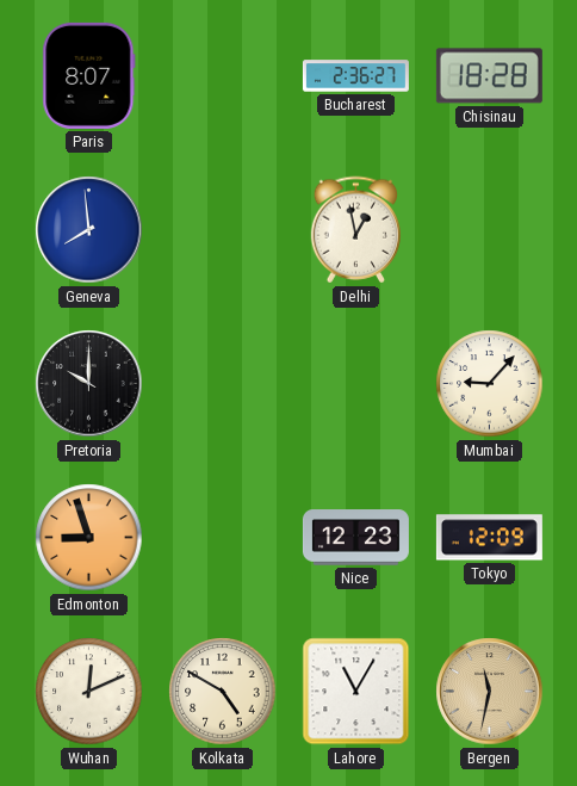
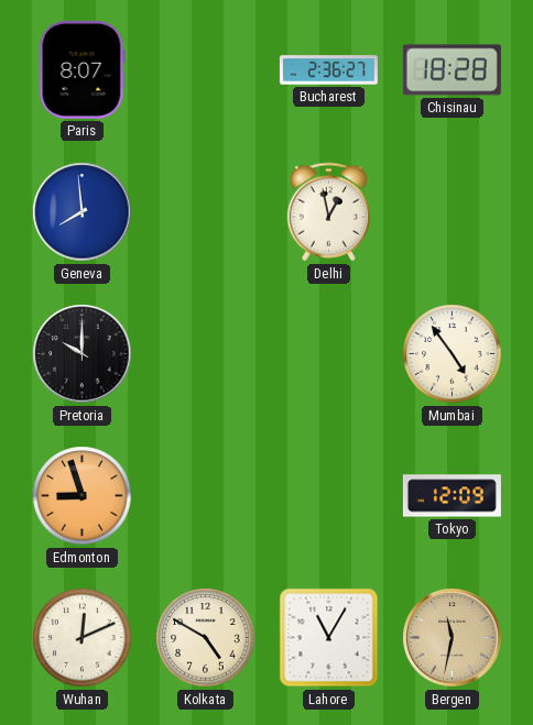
Mumbai: 9:07 -> 4:54 (453, 354)
Nice: 12:23 -> none (355, 538)
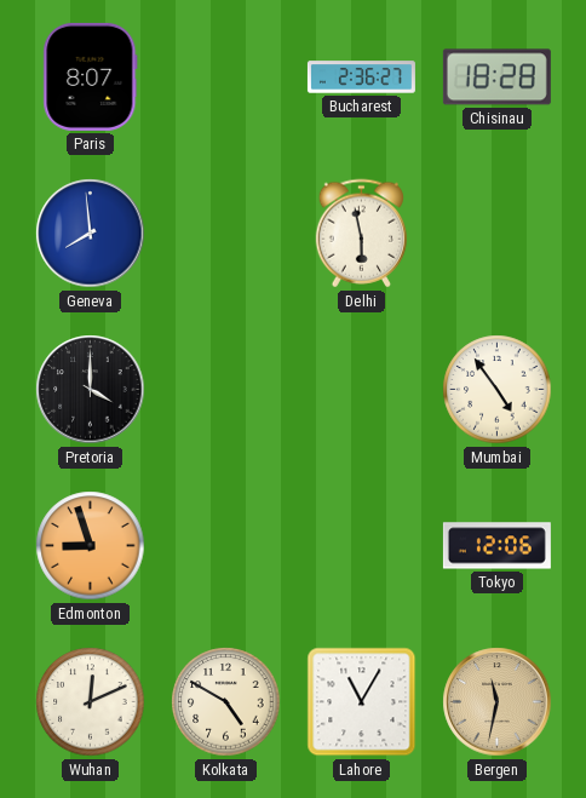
Delhi: 12:58 -> 5:58 (361, 234)
Pretoria: 10:00 -> 4:00 (91, 390)
Tokyo: 12:09 -> 12:06 (496, 546)
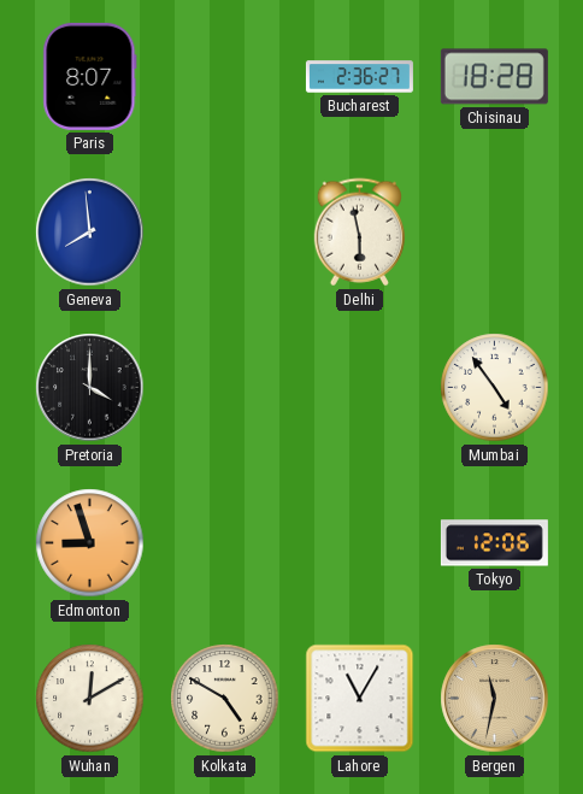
Wuhan: 12:11 -> 12:10 (90, 699)
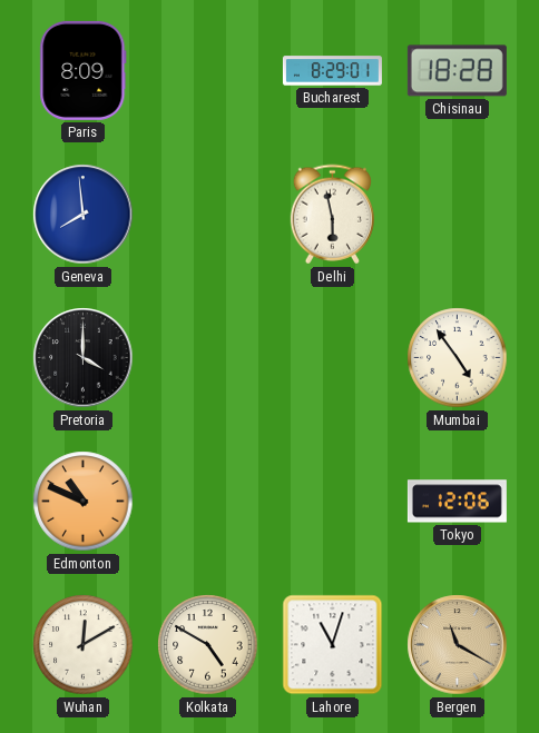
Paris: 8:07 -> 8:09 (84, 70)
Bucharest: 2:36 -> 8:29 (332, 71)
Edmonton: 8:57 -> 10:49 (84, 502)
Lahore: 11:05 -> 11:03 (333, 645)
Bergen: 11:32 -> 11:20 (458, 645)
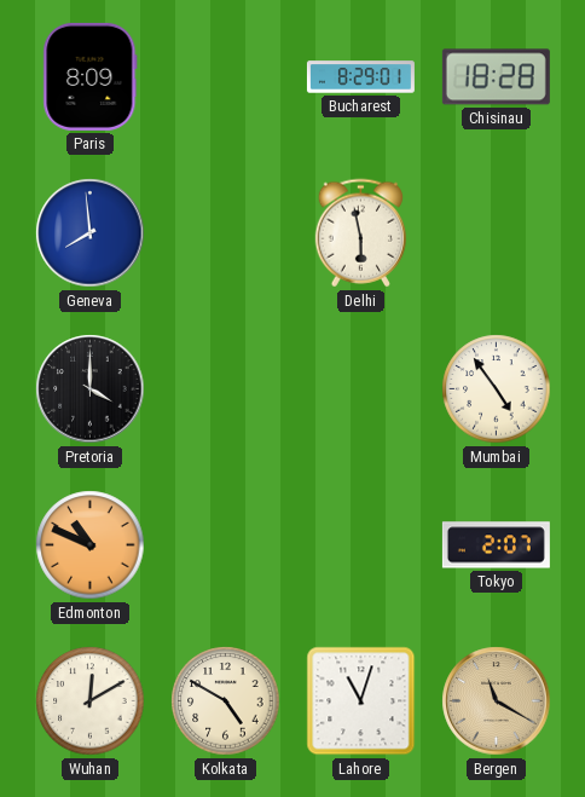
Tokyo: 12:06 -> 2:07 (496, 545)
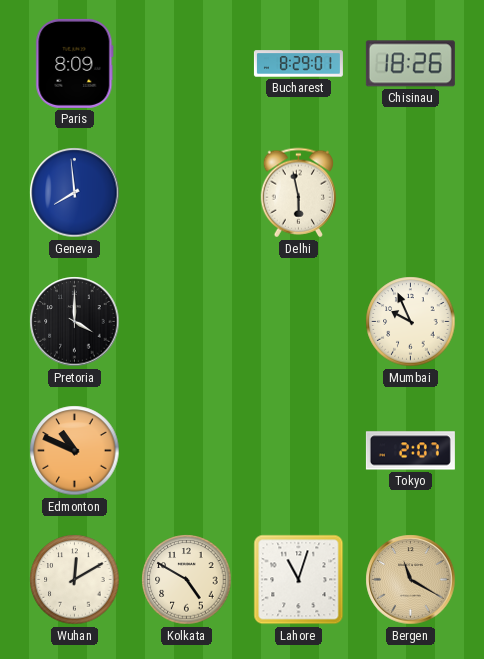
Chisinau: 18:28 -> 18:26 (410, 64)
Mumbai: 4:54 -> 9:56 (411, 322)
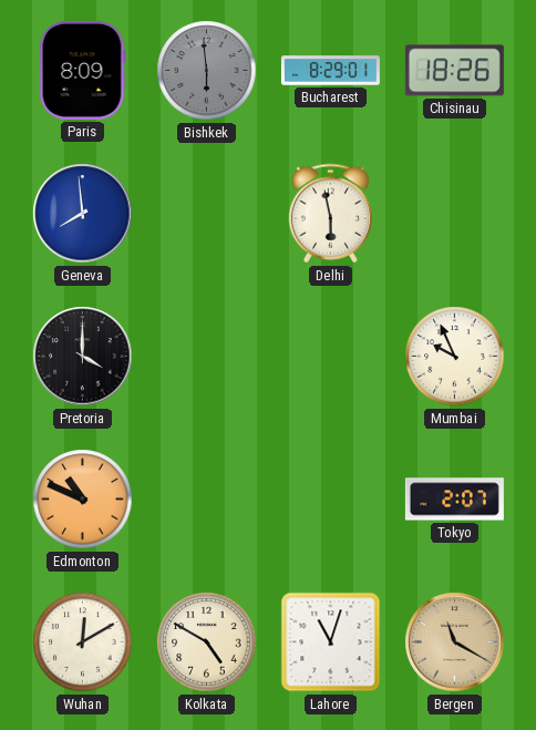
Bishkek: none -> 5:59 (207, 71)
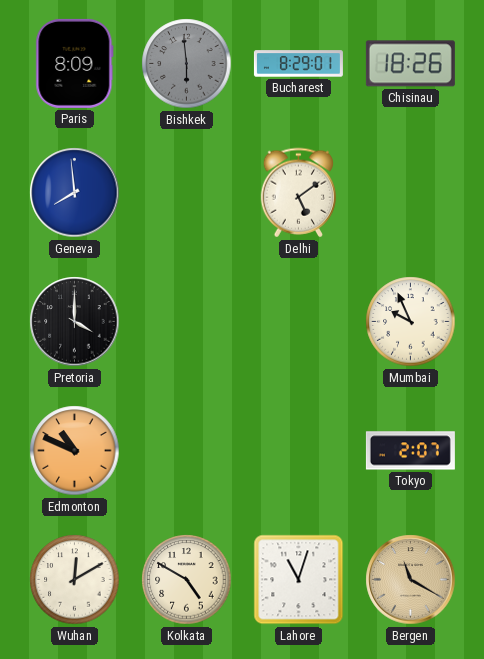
Delhi: 5:58 -> 5:09 (298, 193)
